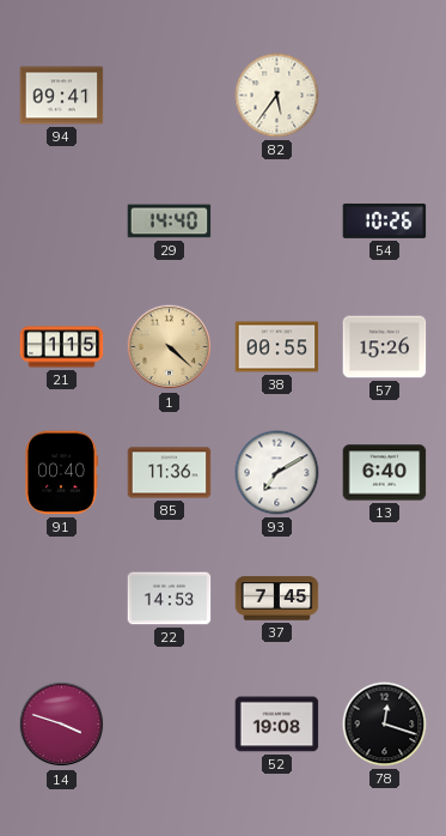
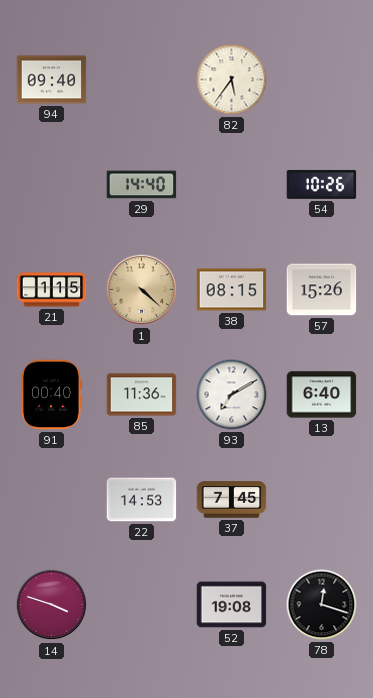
94: 09:41 -> 09:40 (52, 80)
38: 00:55 -> 08:15 (232, 290)
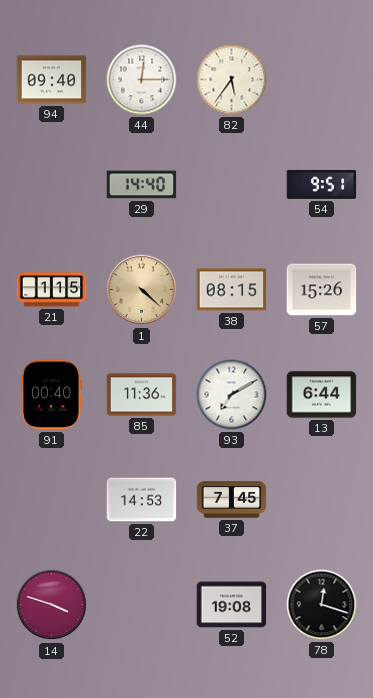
44: none -> 12:15 (142, 80)
54: 10:26 -> 9:51 (322, 184)
13: 6:40 -> 6:44 (322, 395)
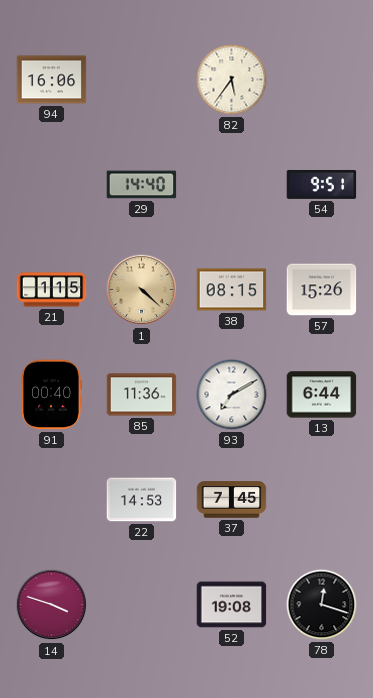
94: 09:40 -> 16:06 (52, 80)
44: 12:15 -> none (142, 80)
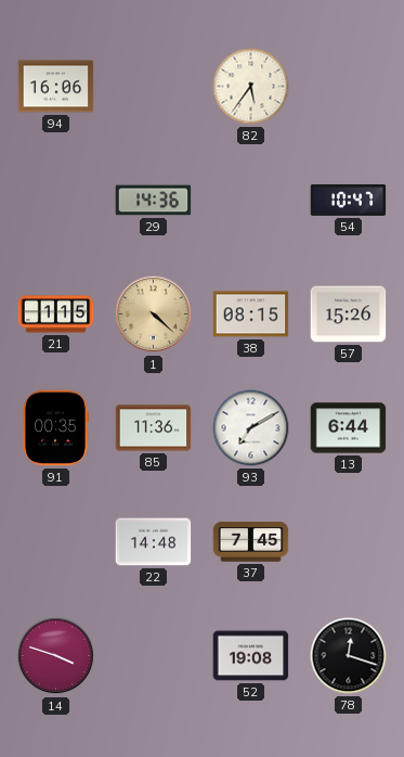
29: 14:40 -> 14:36 (154, 201)
54: 9:51 -> 10:47 (349, 200)
91: 00:40 -> 00:35 (55, 428)
22: 14:53 -> 14:48 (154, 542)
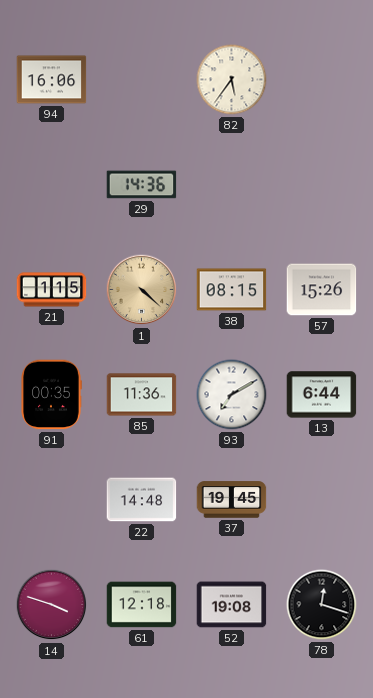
54: 10:47 -> none (349, 200)
37: 7:45 -> 19:45 (232, 500)
61: none -> 12:18 (142, 605)
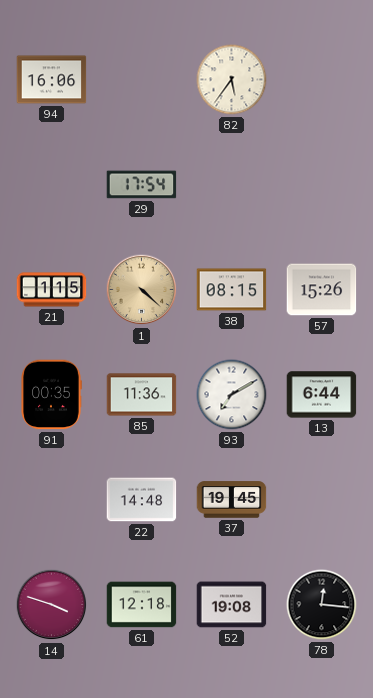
29: 14:36 -> 17:54 (142, 185)
78: 12:18 -> 12:16 (322, 605)
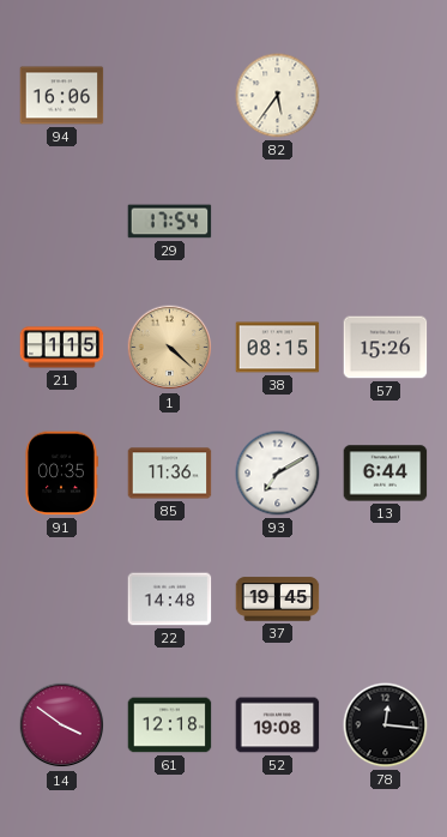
14: 3:48 -> 3:51 (62, 725)
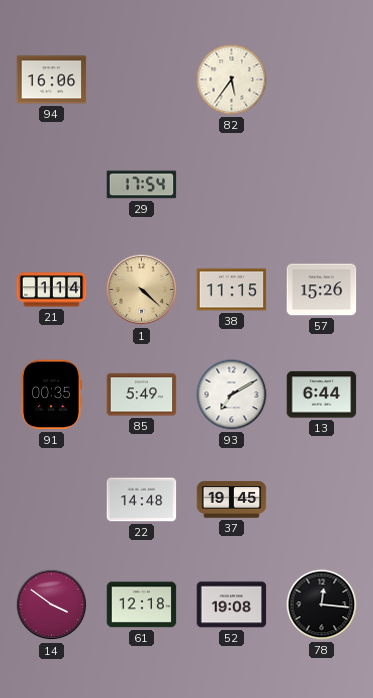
21: 1:15 -> 1:14 (52, 290)
38: 08:15 -> 11:15 (232, 290)
85: 11:36 -> 5:49 (142, 395)
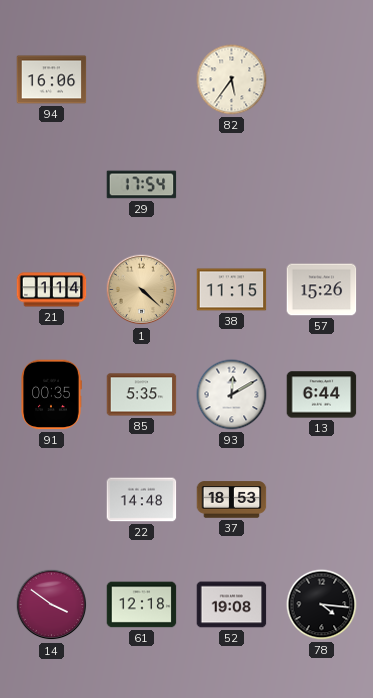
85: 5:49 -> 5:35 (142, 395)
93: 7:10 -> 12:10 (232, 395)
37: 19:45 -> 18:53 (232, 500)
78: 12:16 -> 4:16 (322, 605)
